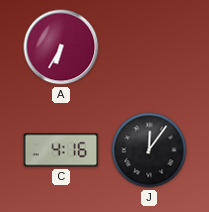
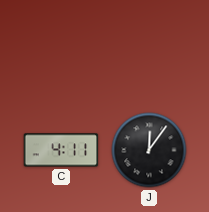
A: 6:35 -> none (61, 47)
C: 4:16 -> 4:11 (61, 150)
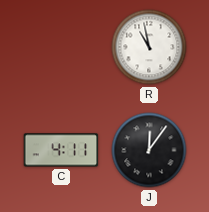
R: none -> 10:58 (149, 47)
